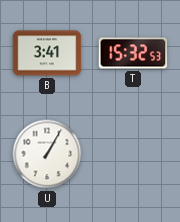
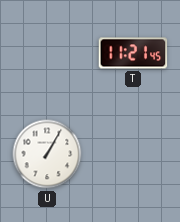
B: 3:41 -> none (47, 53)
T: 15:32 -> 11:21 (133, 53)
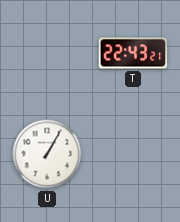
T: 11:21 -> 22:43 (133, 53)
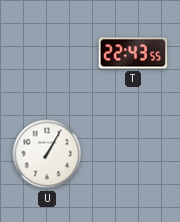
T: 22:43:21 -> 22:43:55 (133, 53)
